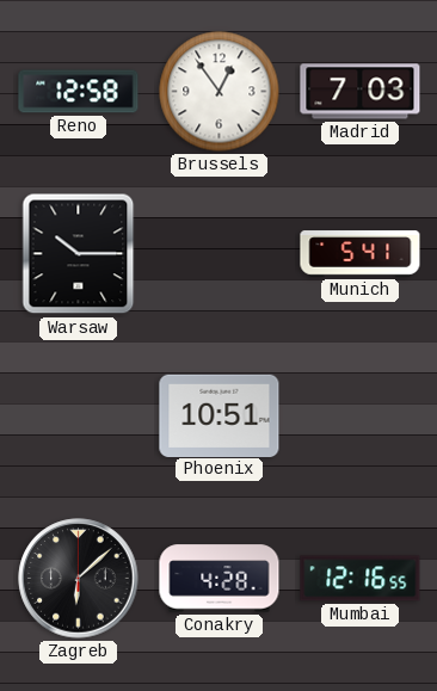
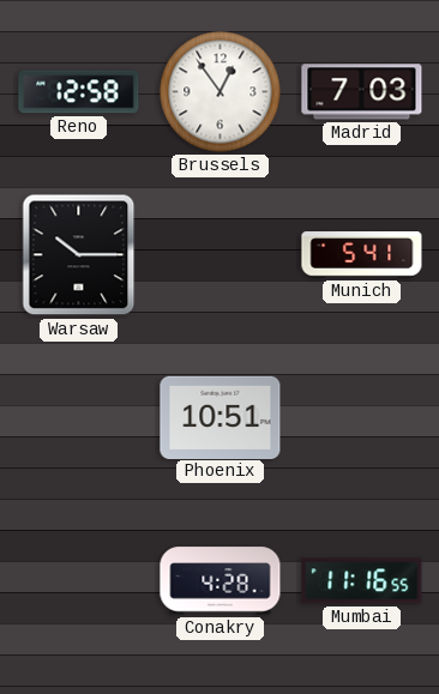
Zagreb: 6:08 -> none (79, 579)
Mumbai: 12:16 -> 11:16 (362, 581)
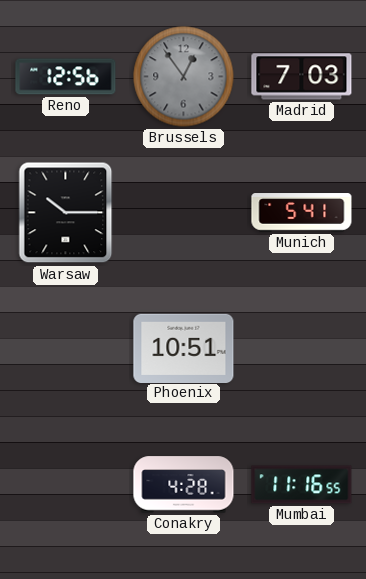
Reno: 12:58 -> 12:56 (66, 77)
Brussels dial: white -> grey (184, 77)
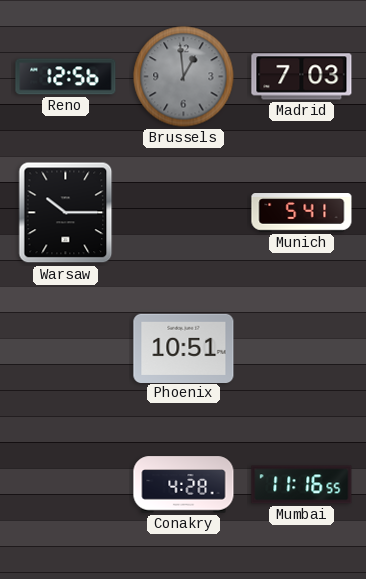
Brussels: 12:54 -> 12:59 (184, 77)
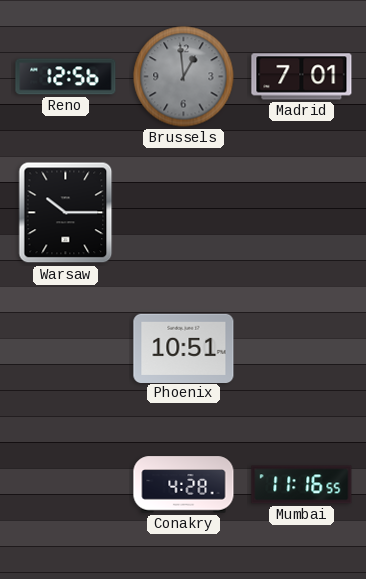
Madrid: 7:03 -> 7:01 (302, 77)
Munich: 5:41 -> none (302, 213)
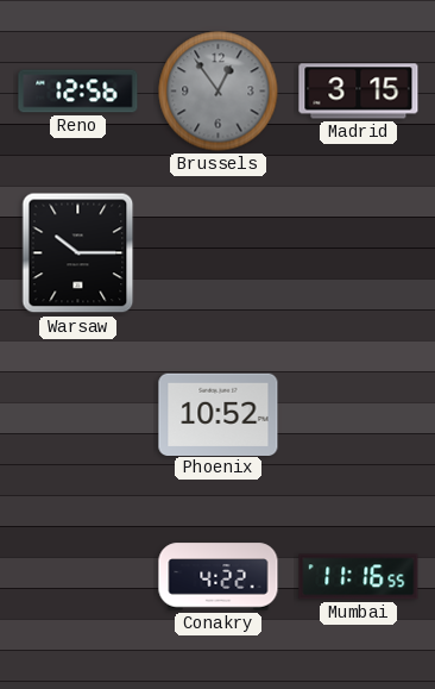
Brussels: 12:59 -> 12:54 (219, 92)
Madrid: 7:01 -> 3:15 (359, 92)
Phoenix: 10:51 -> 10:52 (219, 414)
Conakry: 4:28 -> 4:22 (219, 577)
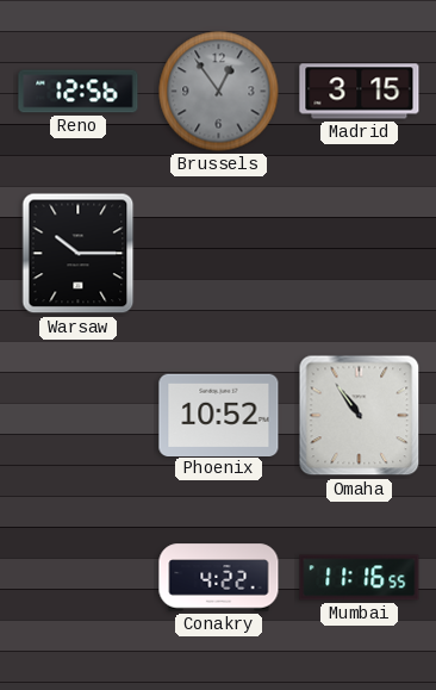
Omaha: none -> 10:54 (360, 416)
